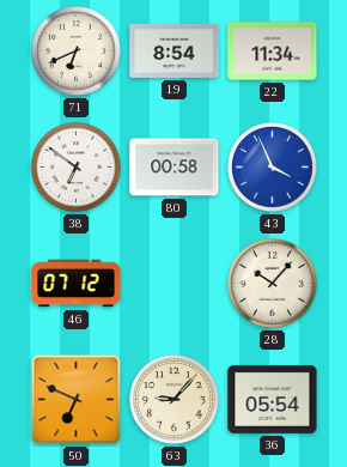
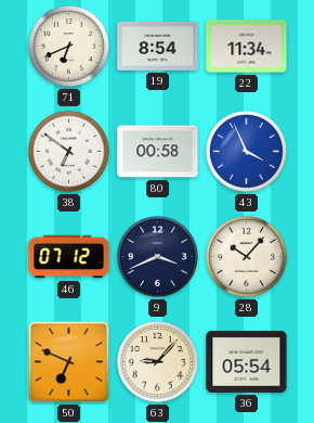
9: none -> 3:41 (158, 257)
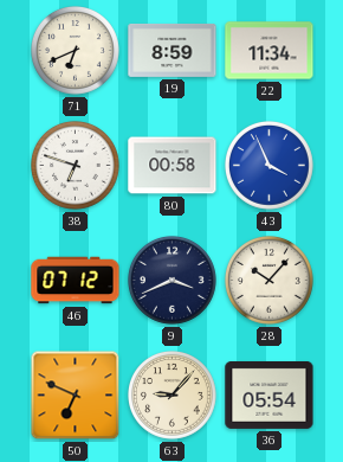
19: 8:54 -> 8:59 (173, 50)
38: 6:51 -> 6:48 (76, 166)
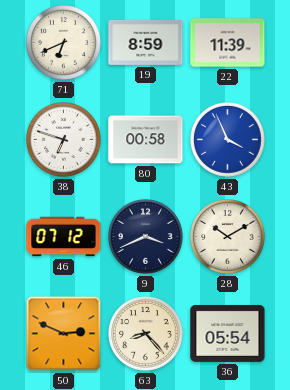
22: 11:34 -> 11:39 (228, 43)
28: 10:07 -> 10:10 (228, 237)
50: 6:49 -> 2:49 (64, 334)
63: 9:07 -> 8:23 (146, 334)
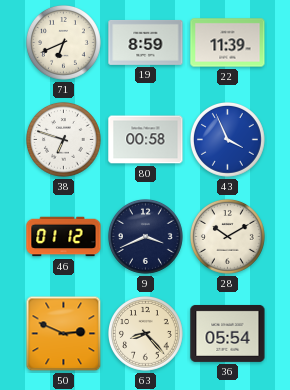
46: 07:12 -> 01:12 (64, 237)
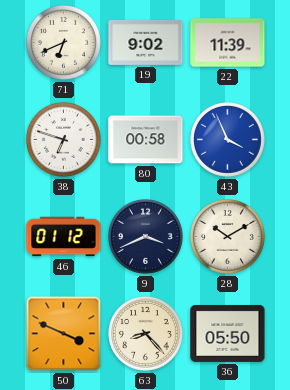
19: 8:59 -> 9:02 (146, 42)
50: 2:49 -> 3:49 (64, 334)
36: 05:54 -> 05:50 (228, 333)
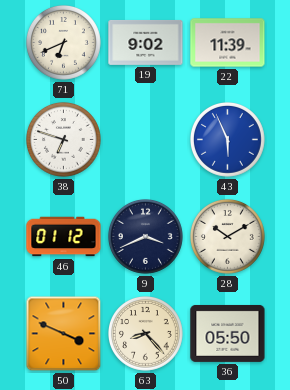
80: 00:58 -> none (146, 140)
43: 3:56 -> 5:56 (228, 140)
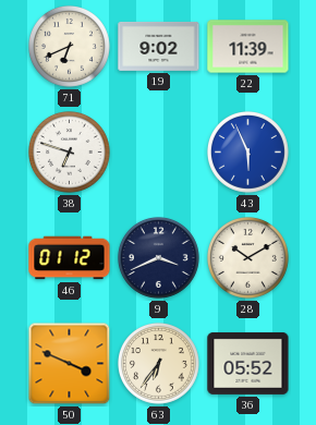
63: 8:23 -> 6:36 (159, 364)
36: 05:50 -> 05:52 (248, 363)
